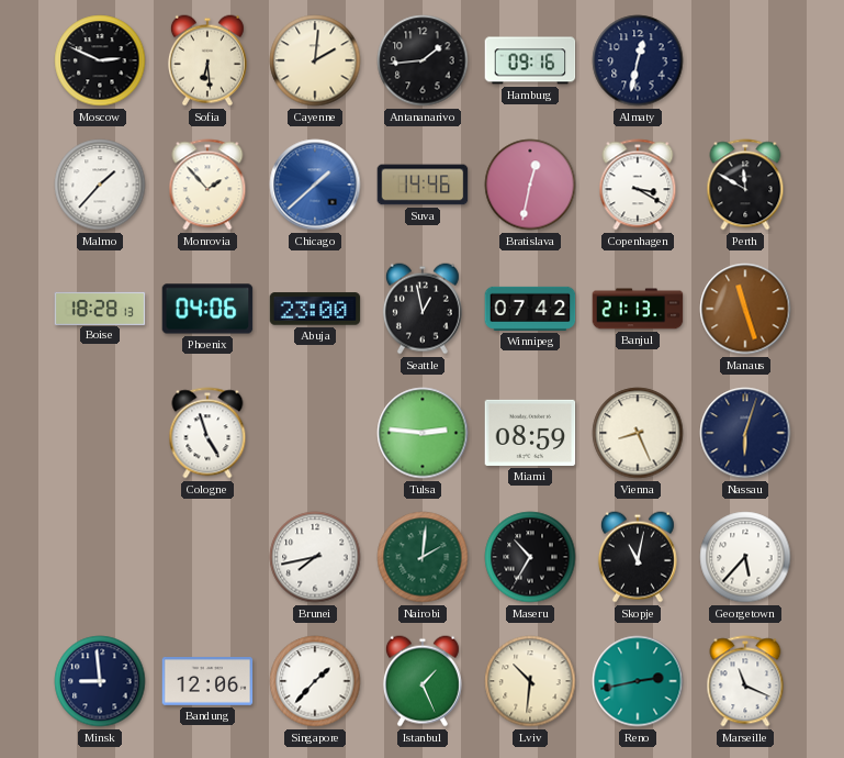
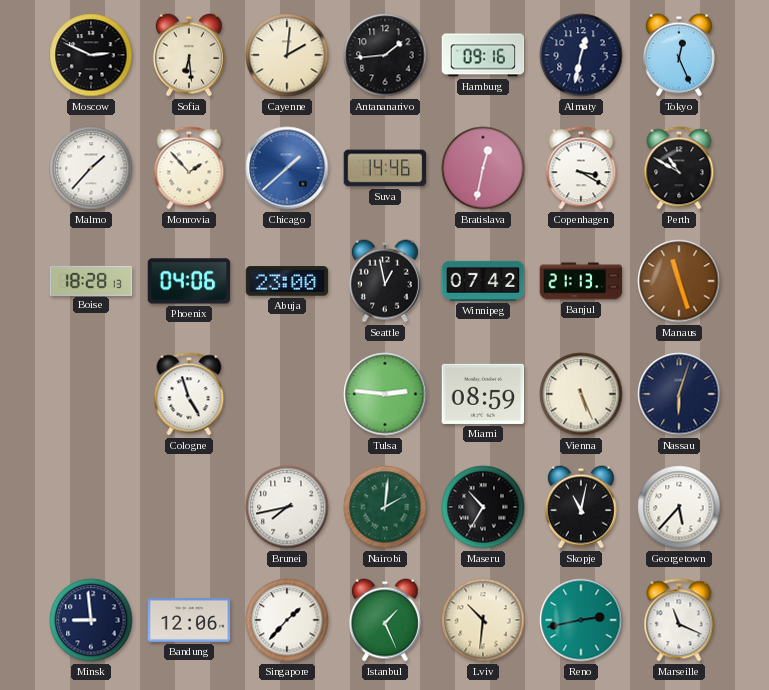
Tokyo: none -> 12:26 (679, 55)
Perth: 11:50 -> 10:50 (679, 168)
Vienna: 8:26 -> 5:26 (581, 394)
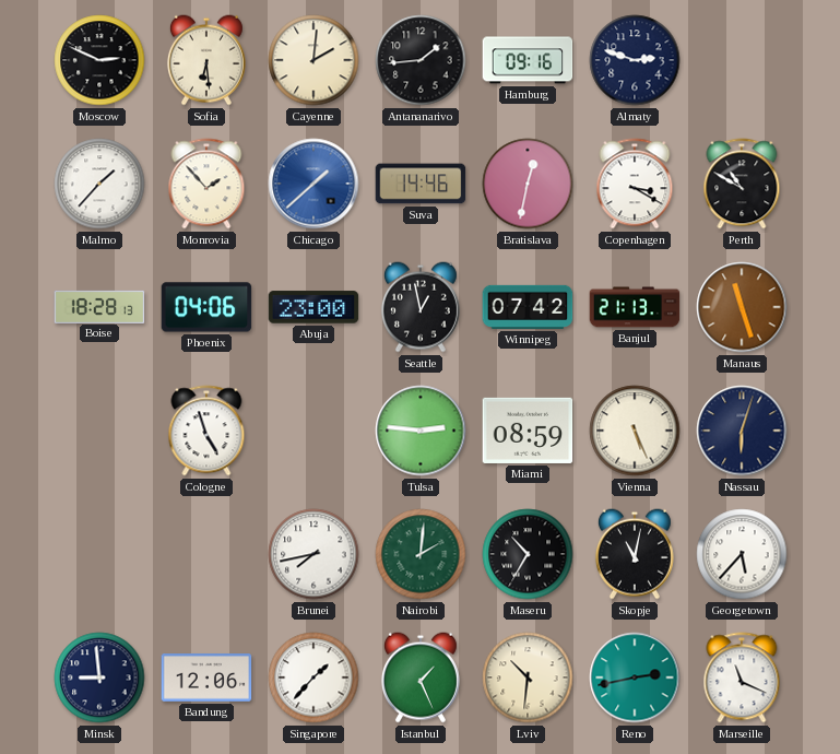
Almaty: 12:32 -> 2:48 (635, 60)
Tokyo: 12:26 -> none (679, 55)
